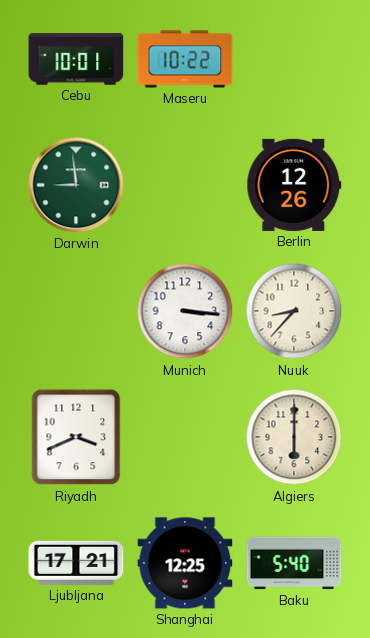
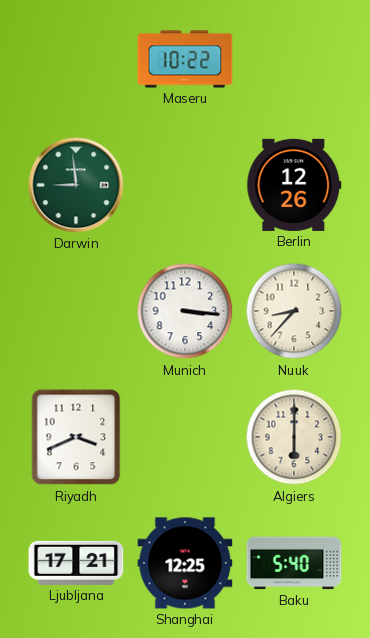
Cebu: 10:01 -> none (76, 59)
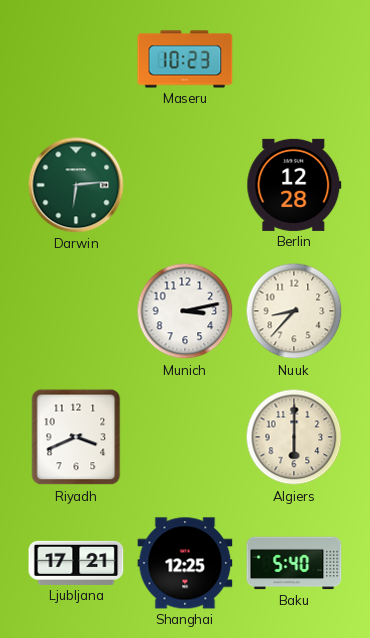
Maseru: 10:22 -> 10:23 (185, 59)
Darwin: 8:59 -> 6:14 (76, 185)
Berlin: 12:26 -> 12:28 (294, 185)
Munich: 3:16 -> 3:13 (185, 311)
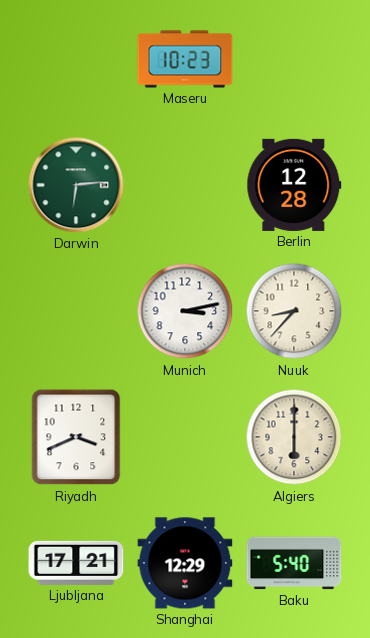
Shanghai: 12:25 -> 12:29 (185, 563)
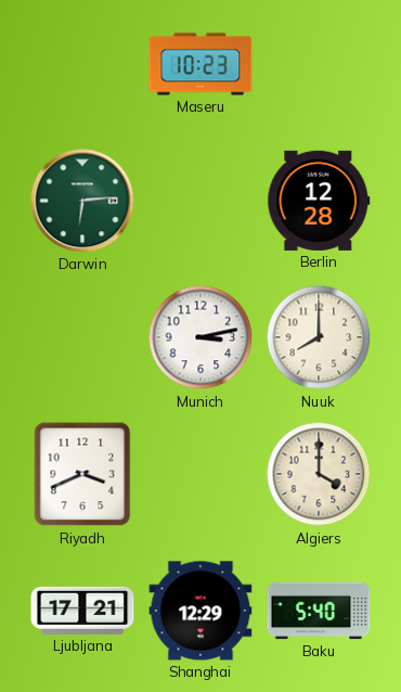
Nuuk: 8:37 -> 8:00 (319, 337)
Algiers: 6:00 -> 4:00 (319, 474)
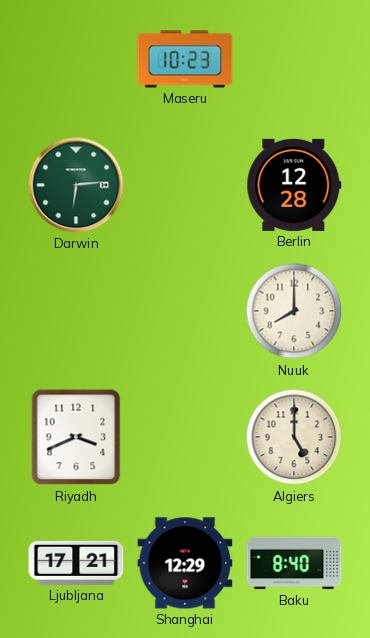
Munich: 3:13 -> none (200, 337)
Algiers: 4:00 -> 5:00 (294, 437)
Baku: 5:40 -> 8:40 (294, 563)
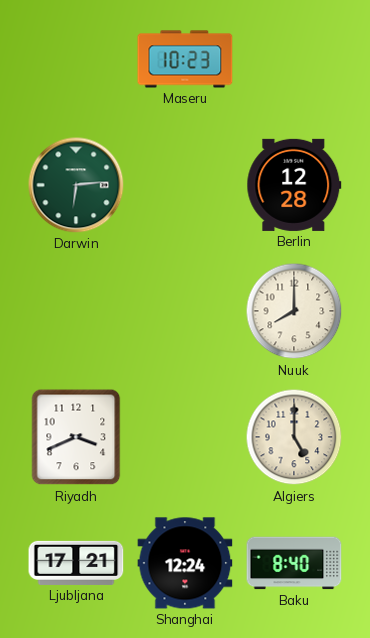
Shanghai: 12:29 -> 12:24 (185, 563)
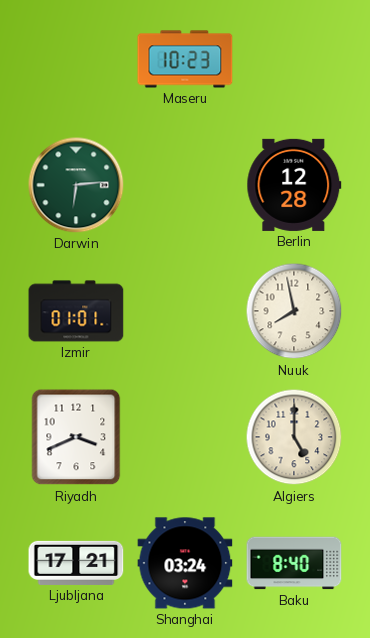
Izmir: none -> 01:01 (76, 311)
Nuuk: 8:00 -> 7:58 (294, 311)
Shanghai: 12:24 -> 03:24 (185, 563)
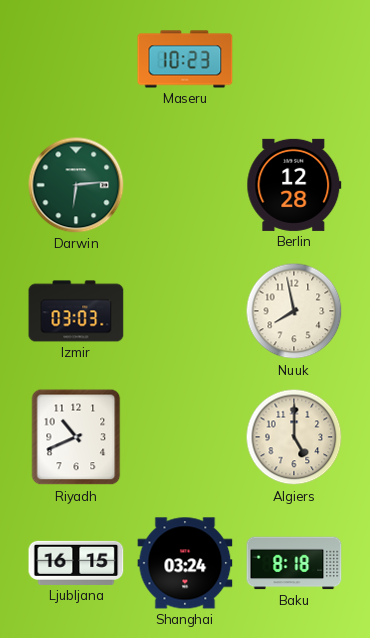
Izmir: 01:01 -> 03:03 (76, 311)
Riyadh: 3:41 -> 10:41 (76, 437)
Ljubljana: 17:21 -> 16:15 (76, 563)
Baku: 8:40 -> 8:18 (294, 563)
